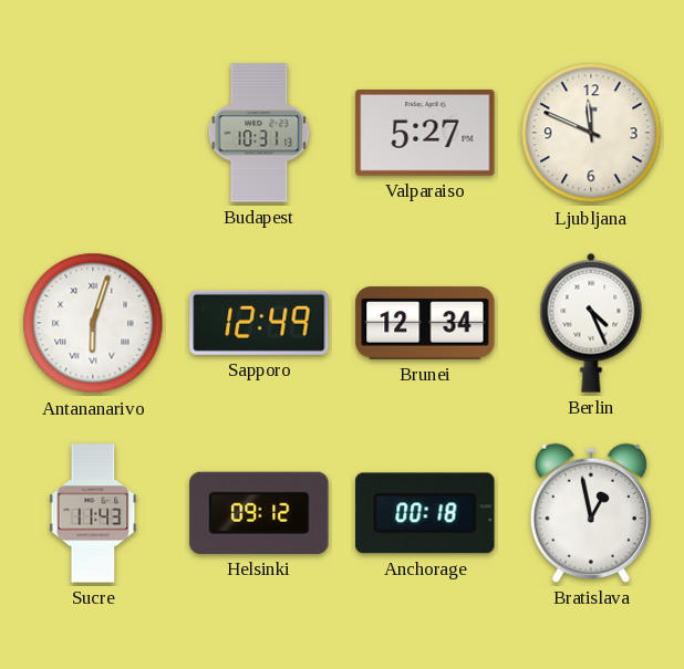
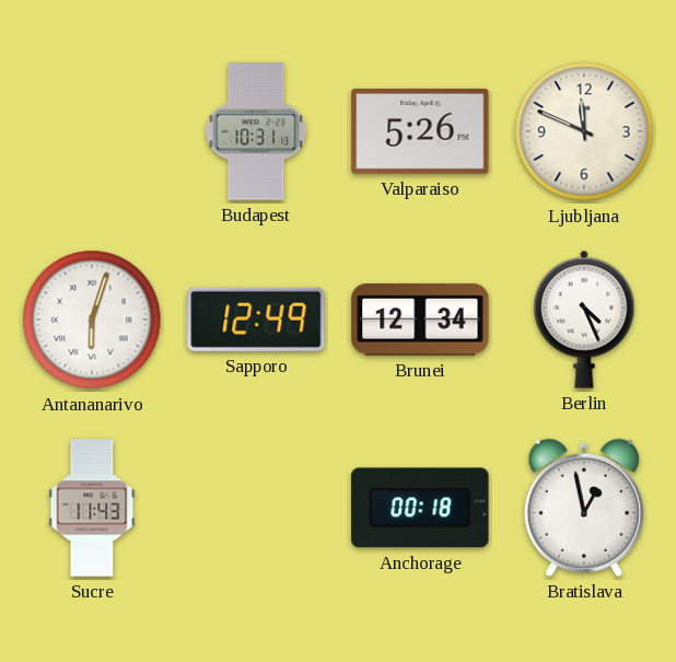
Valparaiso: 5:27 -> 5:26 (420, 131)
Helsinki: 09:12 -> none (259, 513)
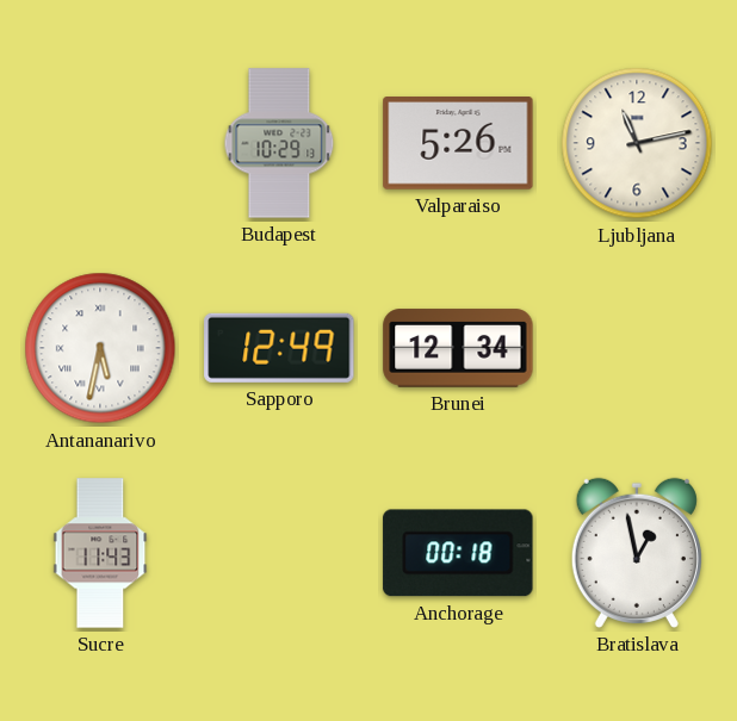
Budapest: 10:31 -> 10:29 (279, 143)
Ljubljana: 11:49 -> 11:13 (637, 143)
Antananarivo: 6:03 -> 5:32 (100, 348)
Berlin: 4:26 -> none (584, 320)
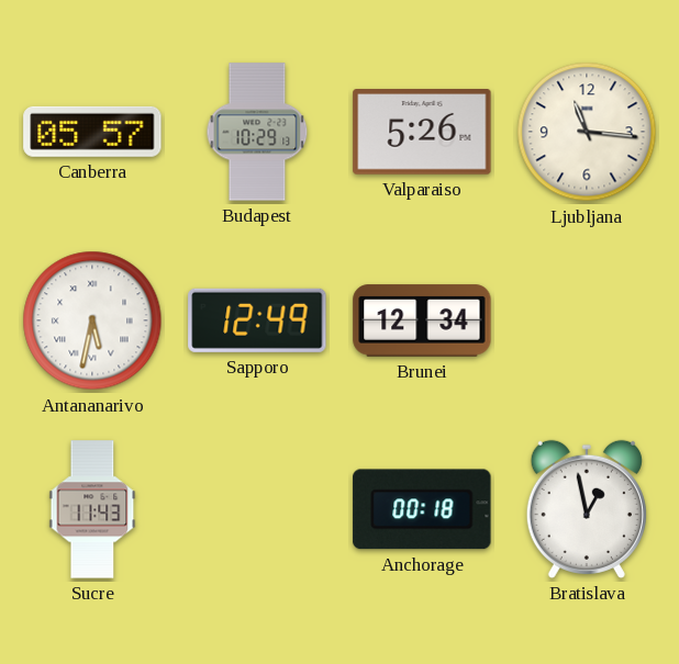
Canberra: none -> 05:57 (92, 132)
Ljubljana: 11:13 -> 11:16 (587, 132)
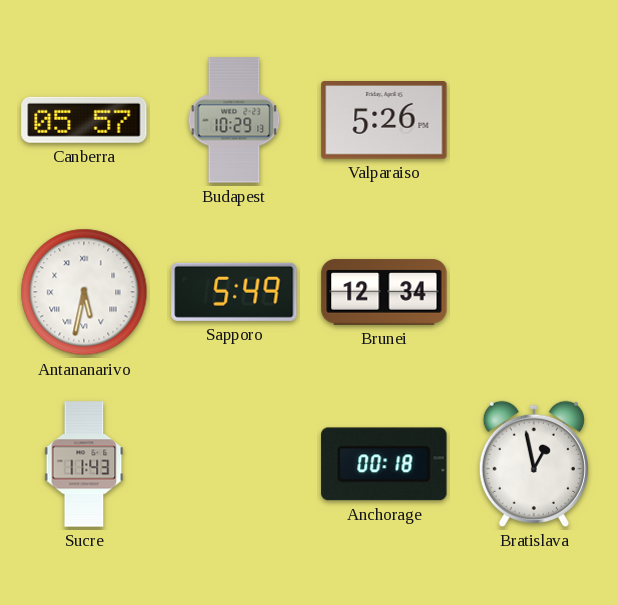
Ljubljana: 11:16 -> none (587, 132)
Sapporo: 12:49 -> 5:49 (234, 292)
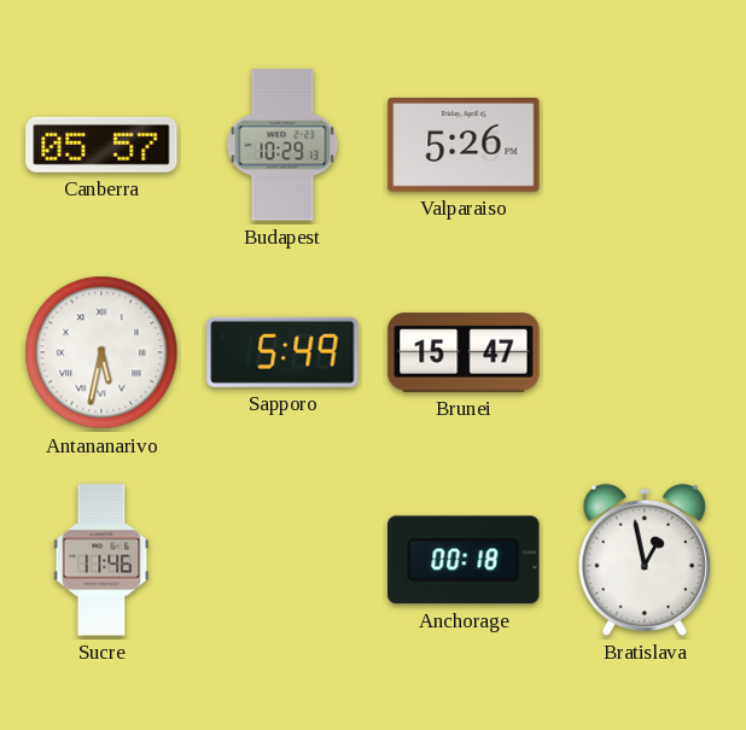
Brunei: 12:34 -> 15:47 (464, 352)
Sucre: 11:43 -> 11:46 (101, 560)
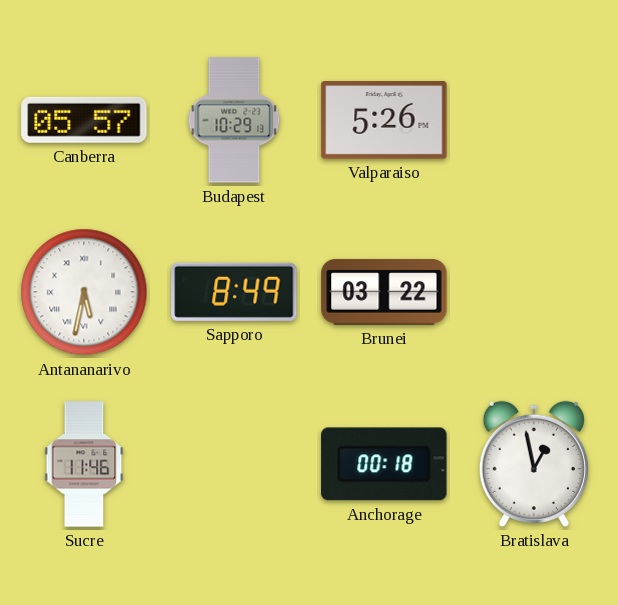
Sapporo: 5:49 -> 8:49 (234, 292)
Brunei: 15:47 -> 03:22 (384, 292)
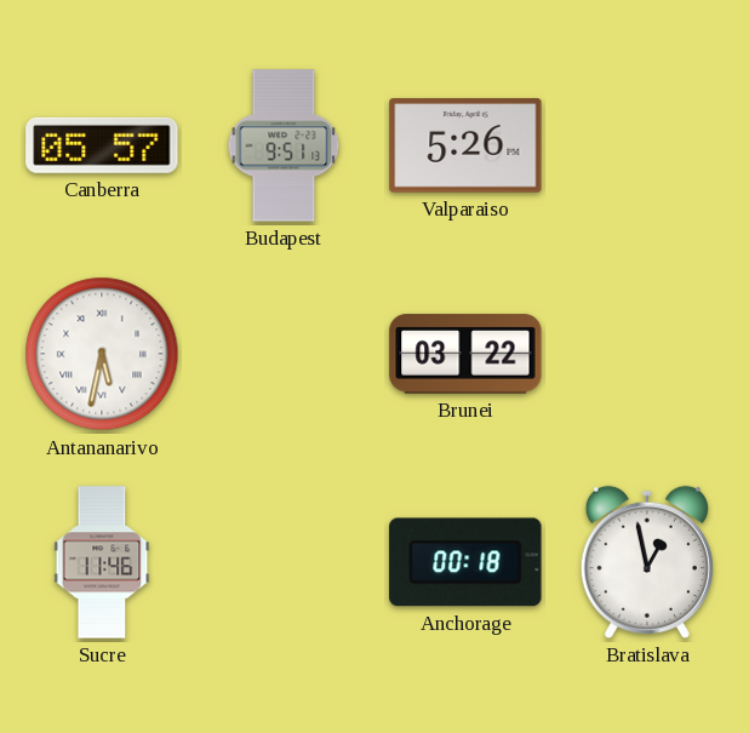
Budapest: 10:29 -> 9:51 (284, 145)
Sapporo: 8:49 -> none (234, 292)
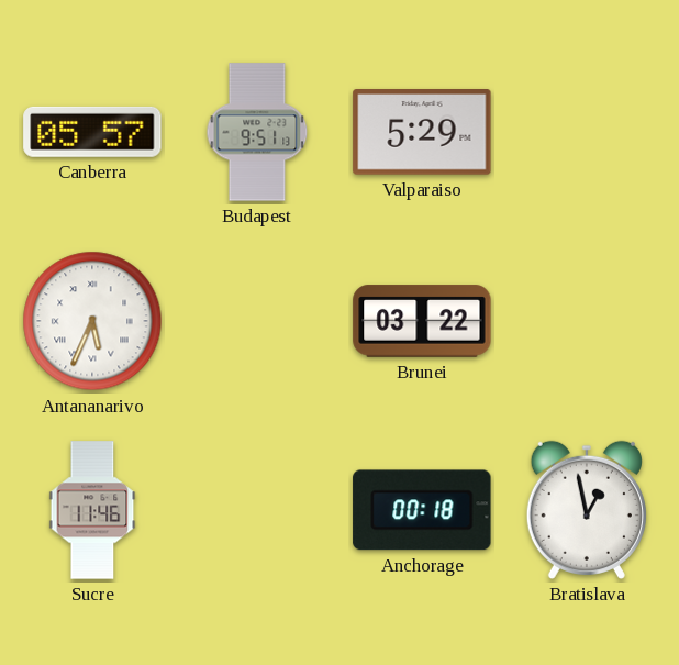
Valparaiso: 5:26 -> 5:29 (422, 132)
Antananarivo: 5:32 -> 5:34 (92, 321)
